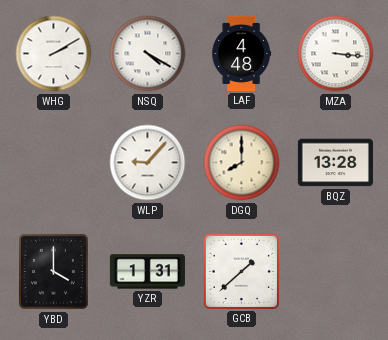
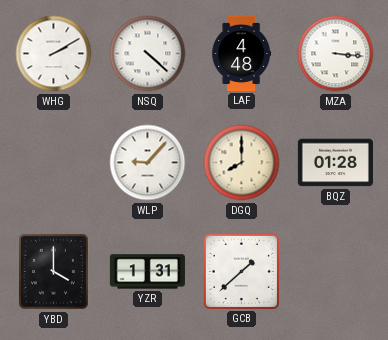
NSQ: 4:20 -> 4:22 (148, 54)
BQZ: 13:28 -> 01:28 (335, 163)
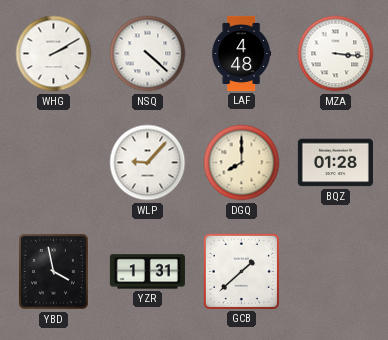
YBD: 4:00 -> 3:58 (53, 271)
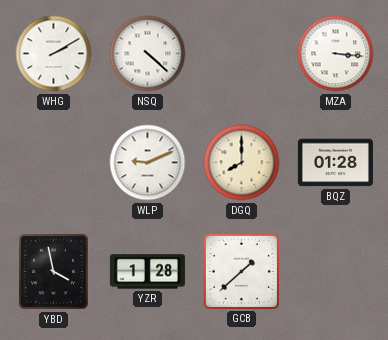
LAF: 4:48 -> none (242, 53)
WLP: 9:07 -> 9:11 (148, 163)
YZR: 1:31 -> 1:28 (147, 272)
